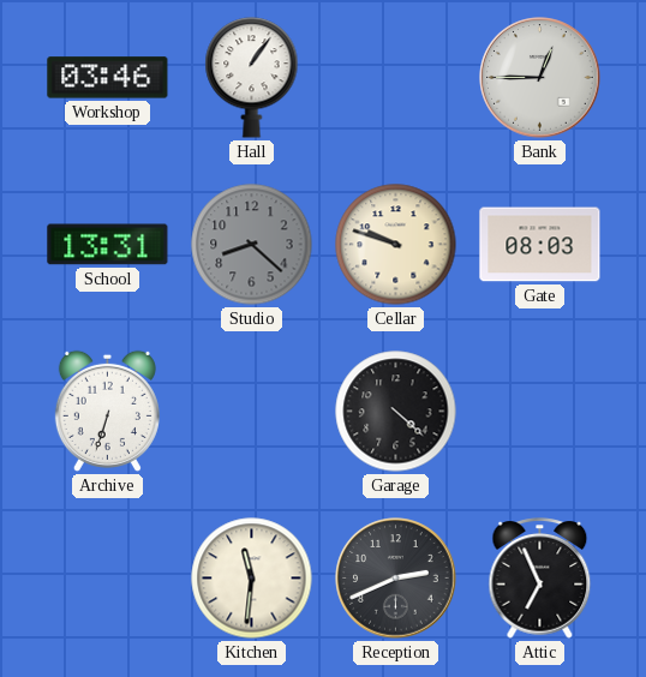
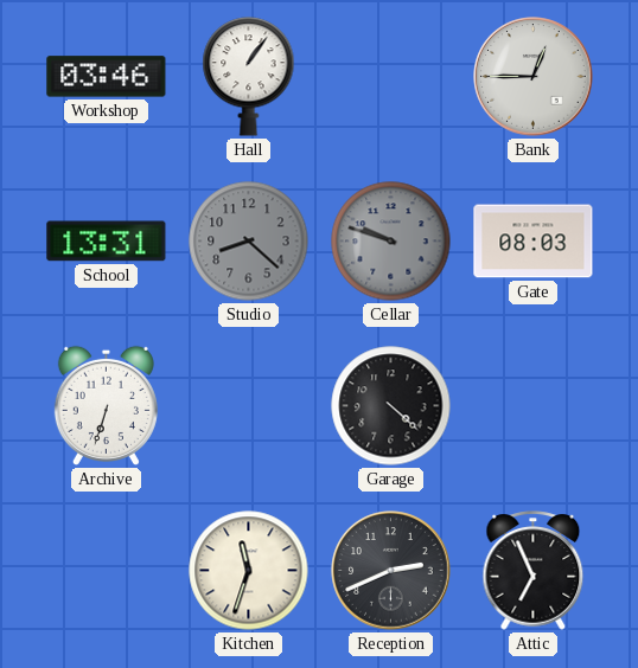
Cellar dial: cream -> grey (391, 242)
Kitchen: 11:31 -> 11:33 (249, 571)
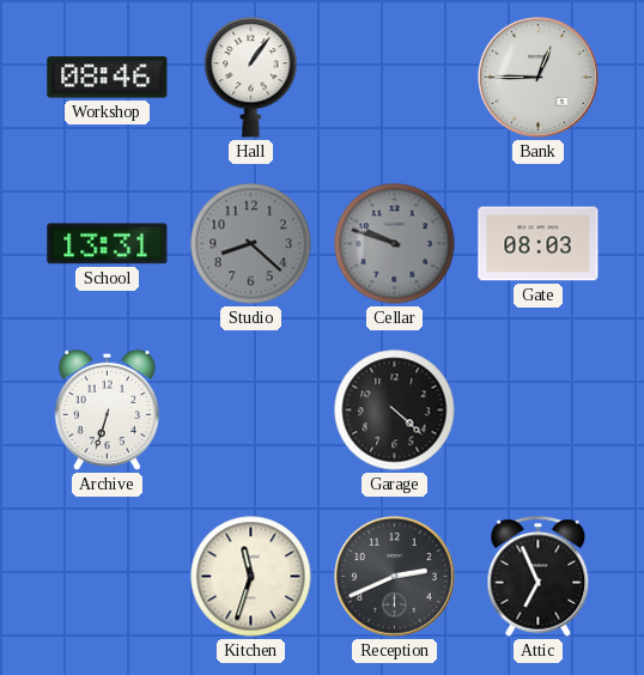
Workshop: 03:46 -> 08:46 (108, 78)
